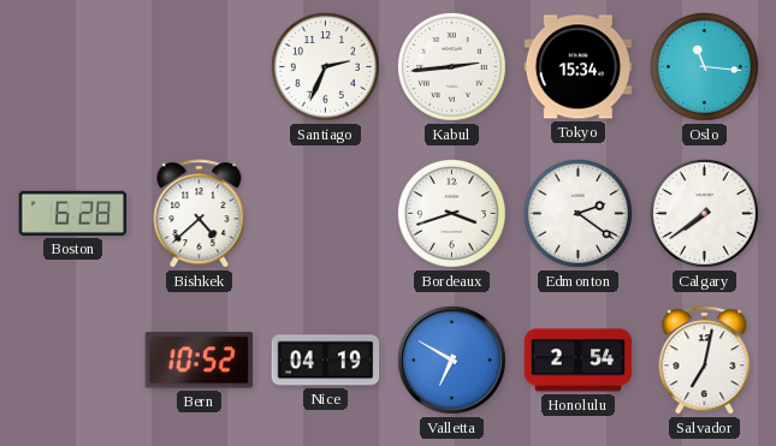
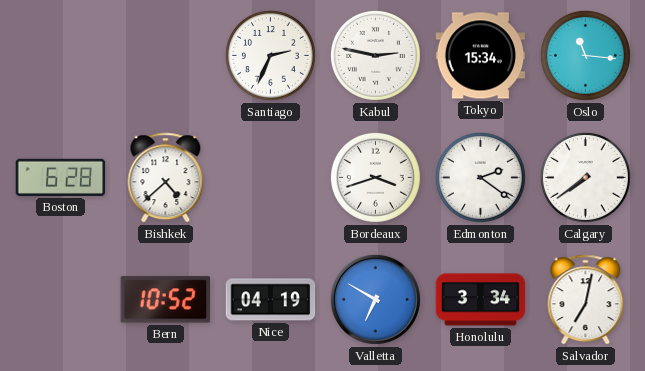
Kabul: 2:44 -> 2:47 (375, 55)
Honolulu: 2:54 -> 3:34 (481, 300)
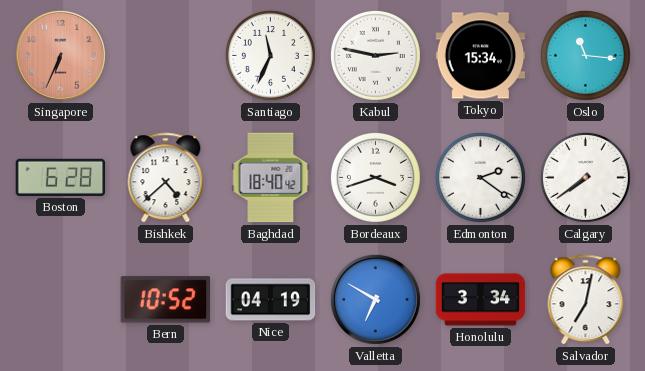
Singapore: none -> 6:34 (60, 55)
Santiago: 2:34 -> 11:34 (270, 55)
Baghdad: none -> 18:40 (271, 178)
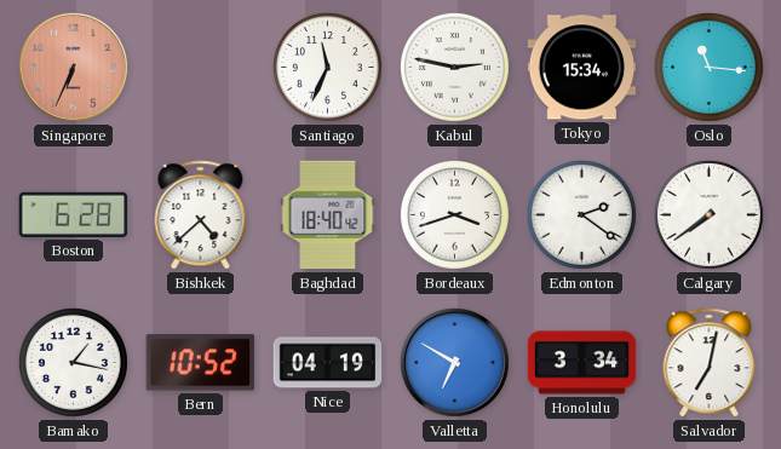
Bamako: none -> 1:17 (73, 362)
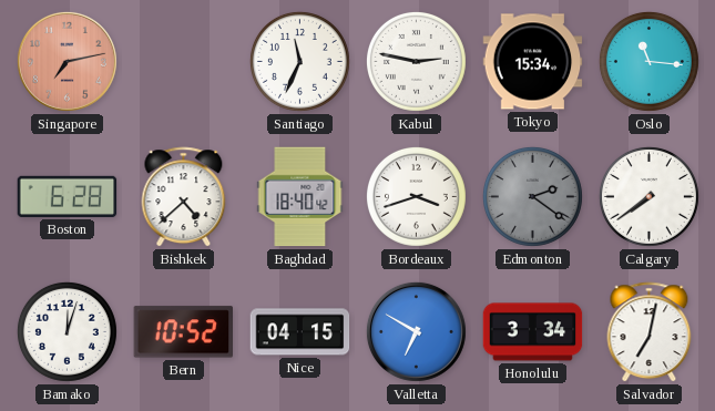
Singapore: 6:34 -> 7:13 (67, 61)
Edmonton dial: white -> grey (532, 196)
Bamako: 1:17 -> 12:03 (67, 331)
Nice: 04:19 -> 04:15 (300, 332)
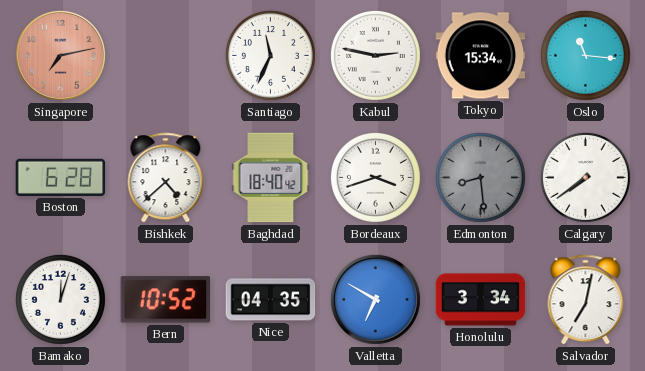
Edmonton: 2:21 -> 8:29 (480, 177)
Nice: 04:15 -> 04:35 (271, 300)
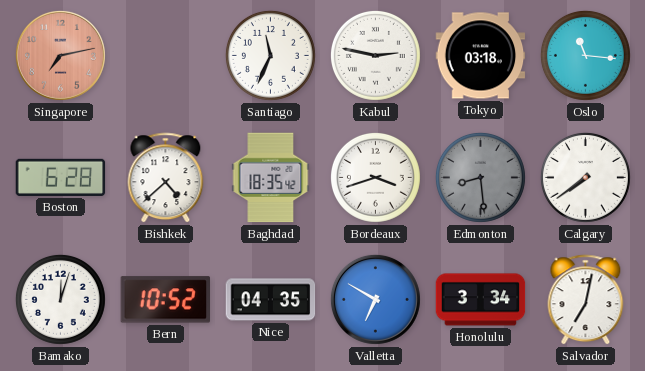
Tokyo: 15:34 -> 03:18 (481, 56)
Baghdad: 18:40 -> 18:35 (271, 178)
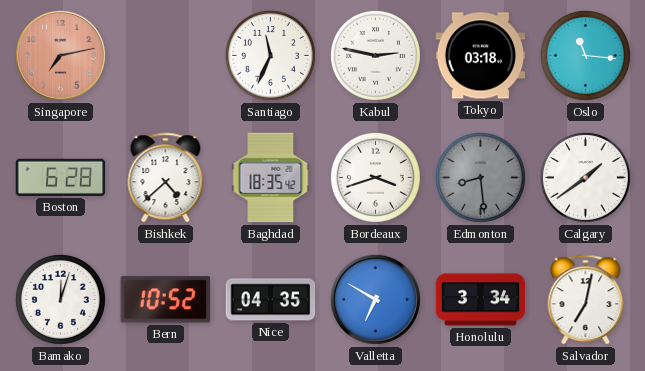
Calgary: 7:39 -> 1:39 (585, 177)
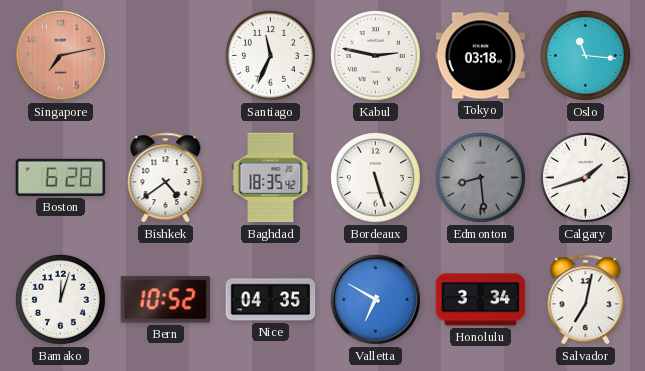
Bishkek: 4:38 -> 4:39 (166, 178)
Bordeaux: 3:42 -> 5:27 (375, 177)
Calgary: 1:39 -> 1:42 (585, 177)
